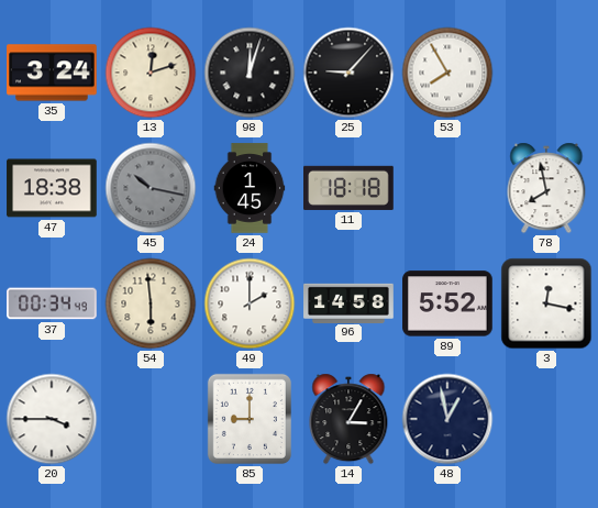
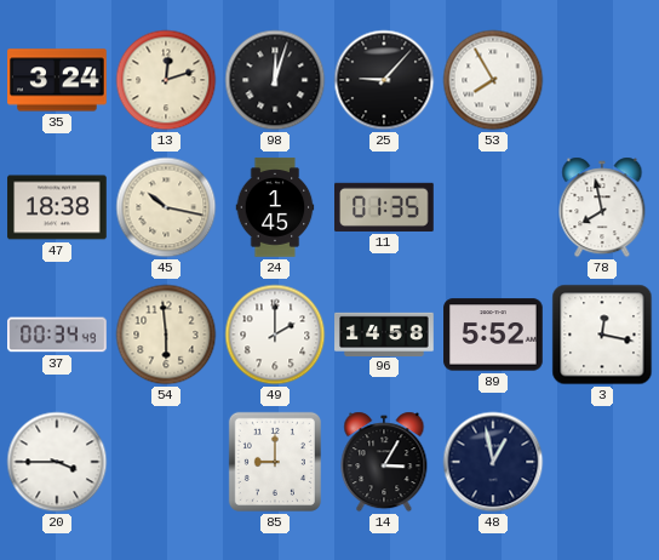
45 dial: grey -> cream (166, 207)
11: 18:18 -> 01:35 (384, 207)
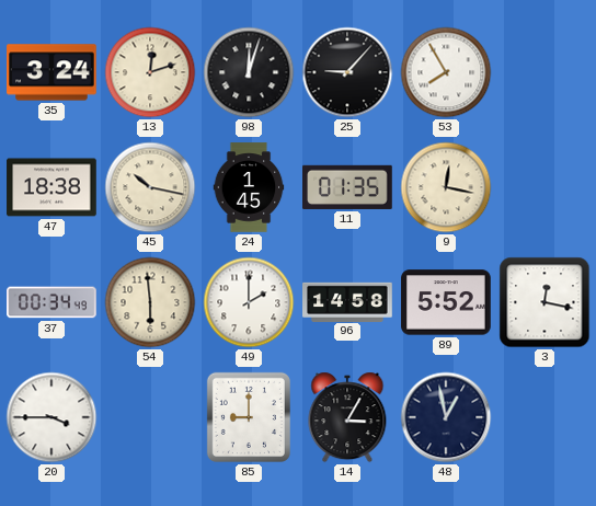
9: none -> 12:17 (446, 187)
78: 7:58 -> none (602, 207)
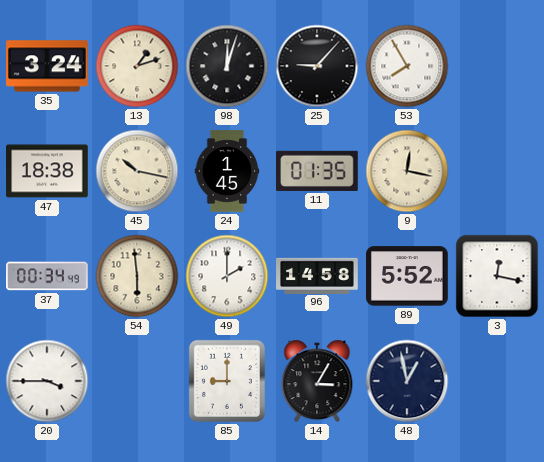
13: 12:12 -> 1:12 (137, 66)
